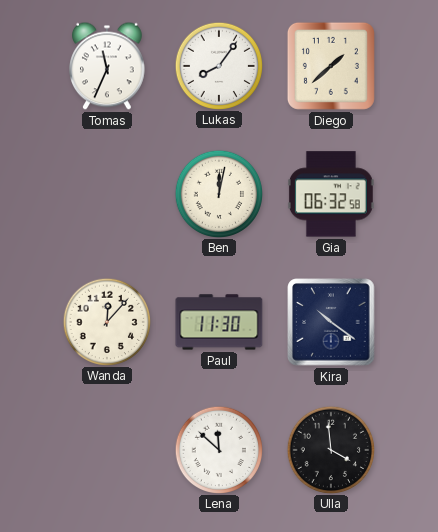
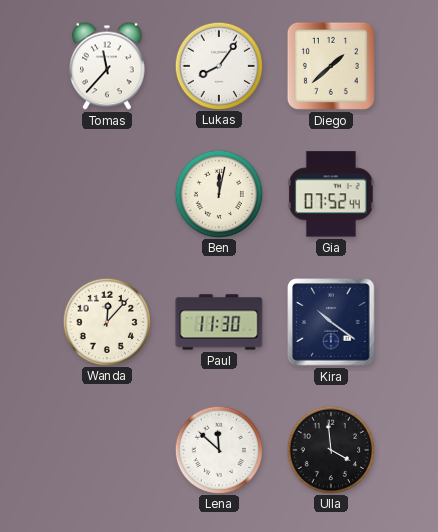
Tomas: 11:34 -> 11:37 (108, 66)
Gia: 06:32 -> 07:52 (331, 194)
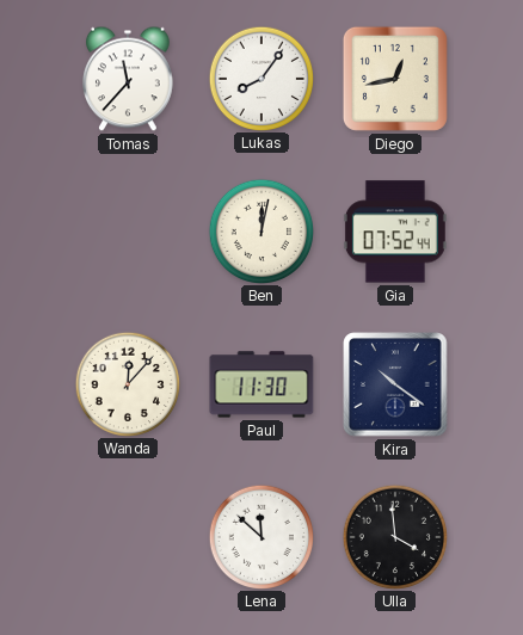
Diego: 1:38 -> 12:43 (395, 79)
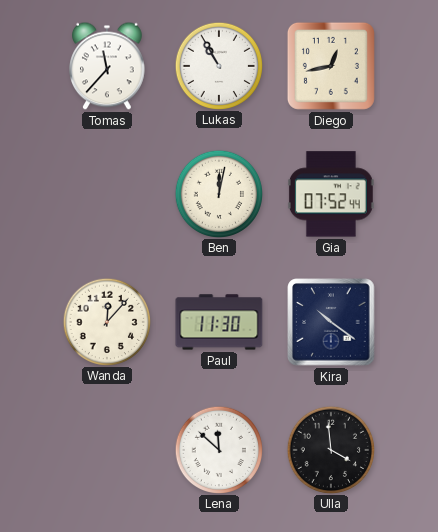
Lukas: 8:06 -> 10:55 (218, 65)
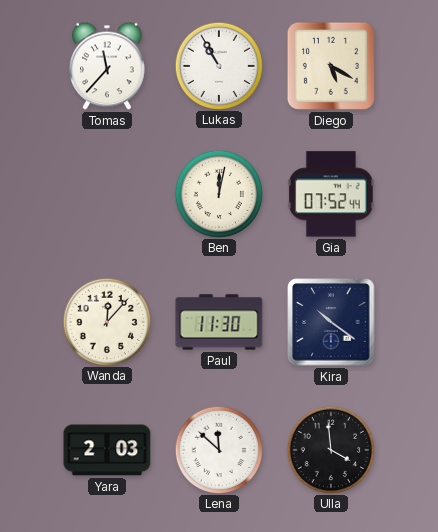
Diego: 12:43 -> 5:20 (331, 66)
Yara: none -> 2:03 (107, 450)
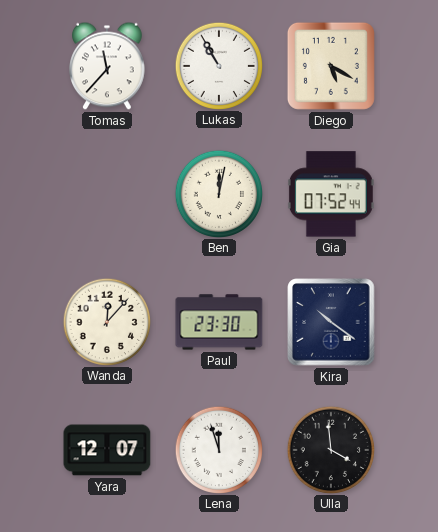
Paul: 11:30 -> 23:30 (219, 322)
Yara: 2:03 -> 12:07 (107, 450)
Lena: 11:52 -> 11:57 (218, 449)
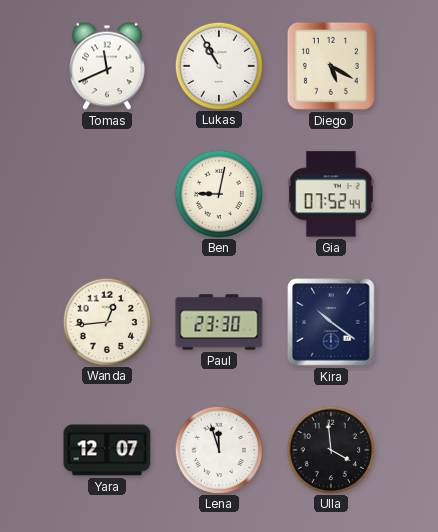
Tomas: 11:37 -> 11:41 (108, 66)
Ben: 12:02 -> 9:02 (218, 193)
Wanda: 12:07 -> 12:44 (106, 321)
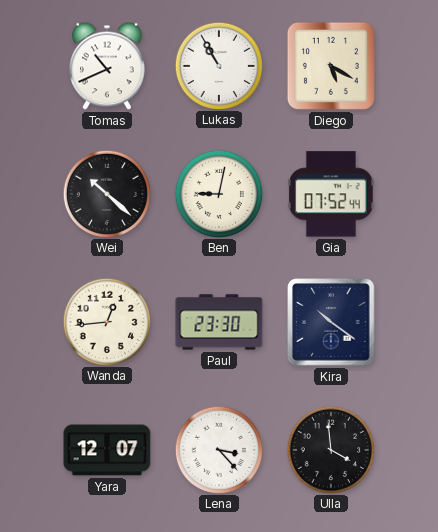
Tomas: 11:41 -> 10:41 (108, 66)
Wei: none -> 10:22 (106, 193)
Lena: 11:57 -> 3:23 (218, 449)
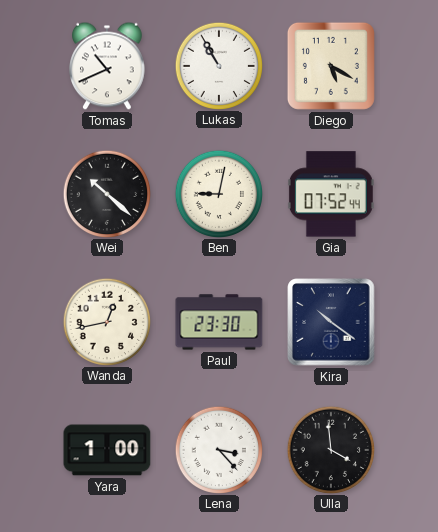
Wanda: 12:44 -> 12:43 (106, 321)
Yara: 12:07 -> 1:00 (107, 450)
